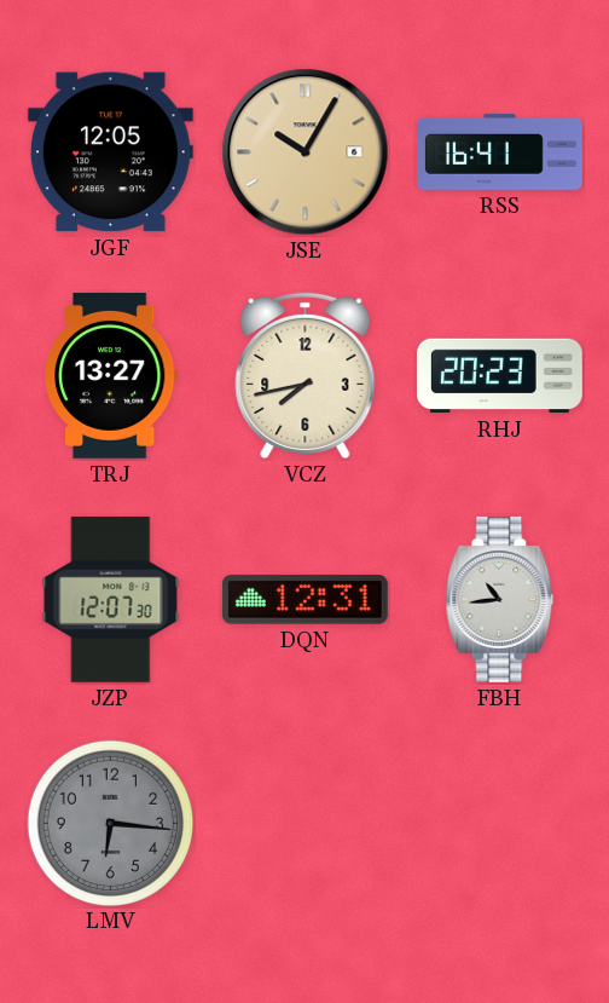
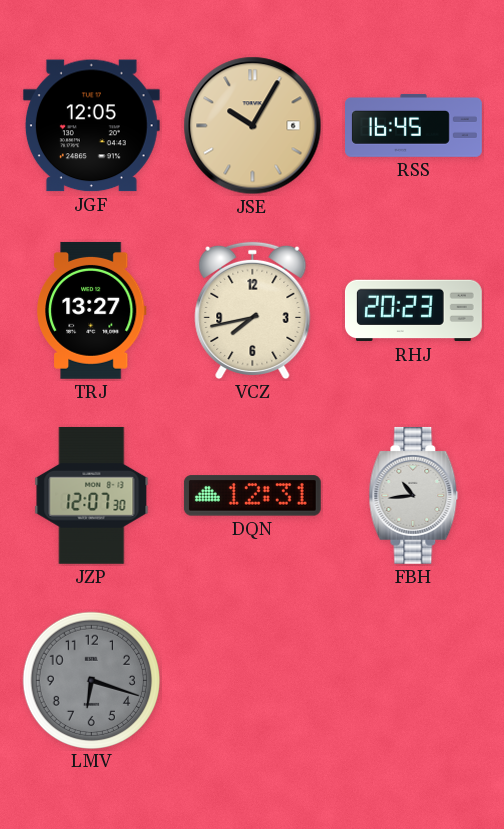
RSS: 16:41 -> 16:45 (414, 126)
LMV: 6:16 -> 6:18 (91, 680)
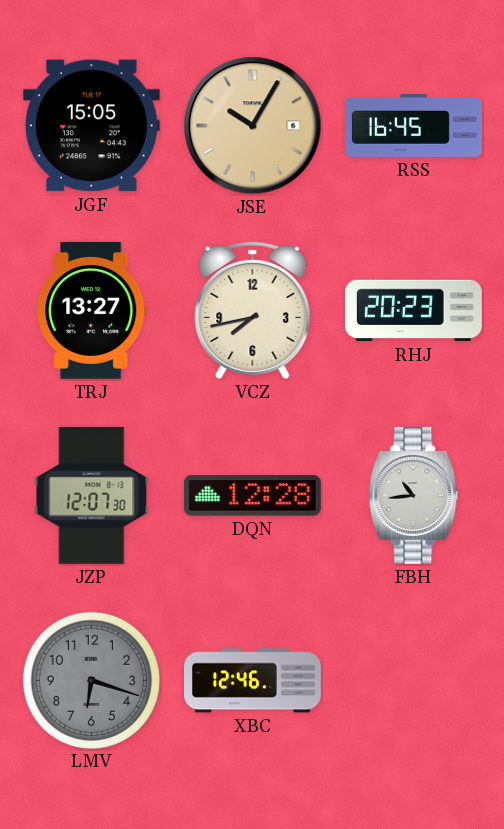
JGF: 12:05 -> 15:05 (91, 126)
DQN: 12:31 -> 12:28 (252, 496)
XBC: none -> 12:46 (253, 681)
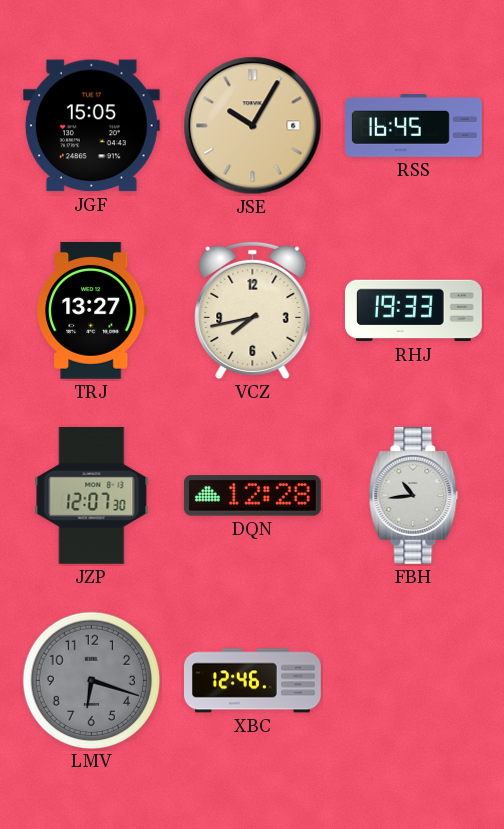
RHJ: 20:23 -> 19:33 (413, 311)
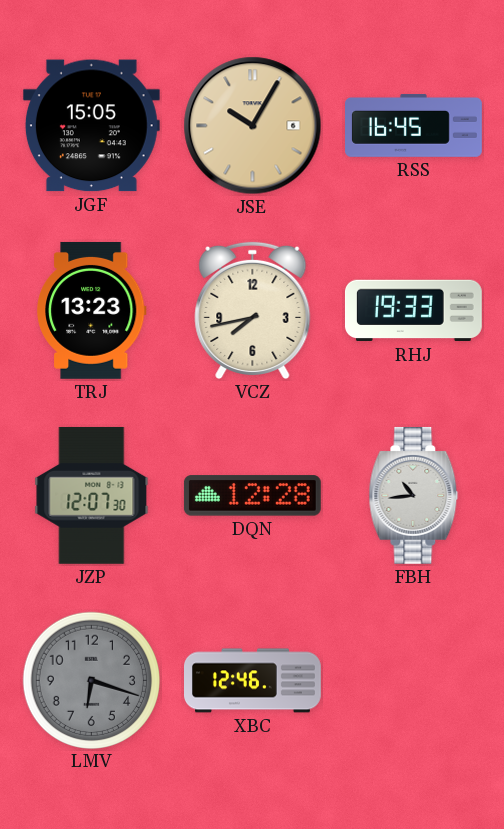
TRJ: 13:27 -> 13:23 (92, 310)
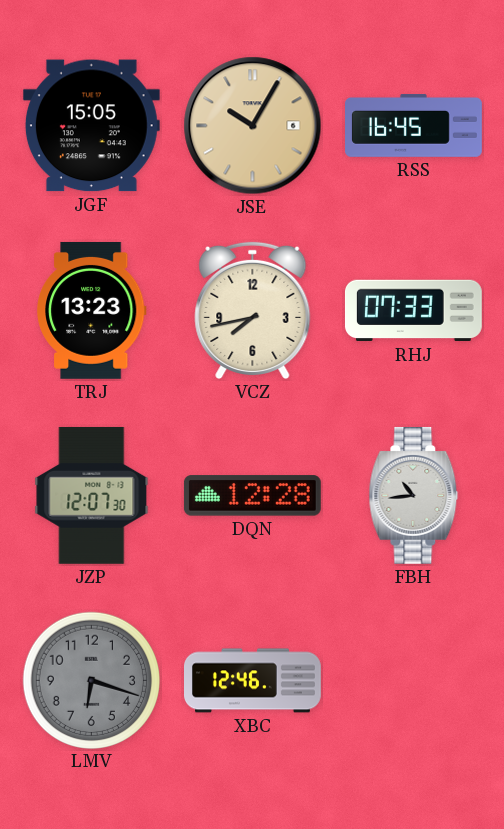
RHJ: 19:33 -> 07:33 (413, 311)
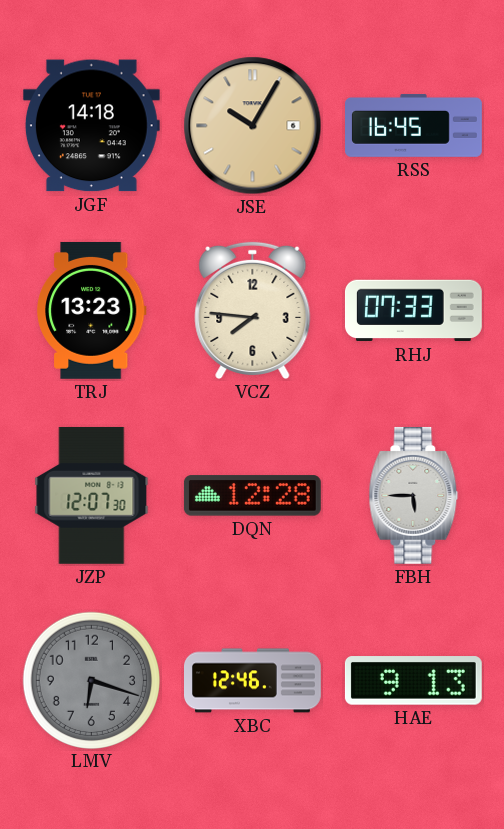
JGF: 15:05 -> 14:18 (91, 126)
VCZ: 7:43 -> 7:46 (253, 311)
FBH: 10:44 -> 5:45 (414, 495)
HAE: none -> 9:13 (413, 681)
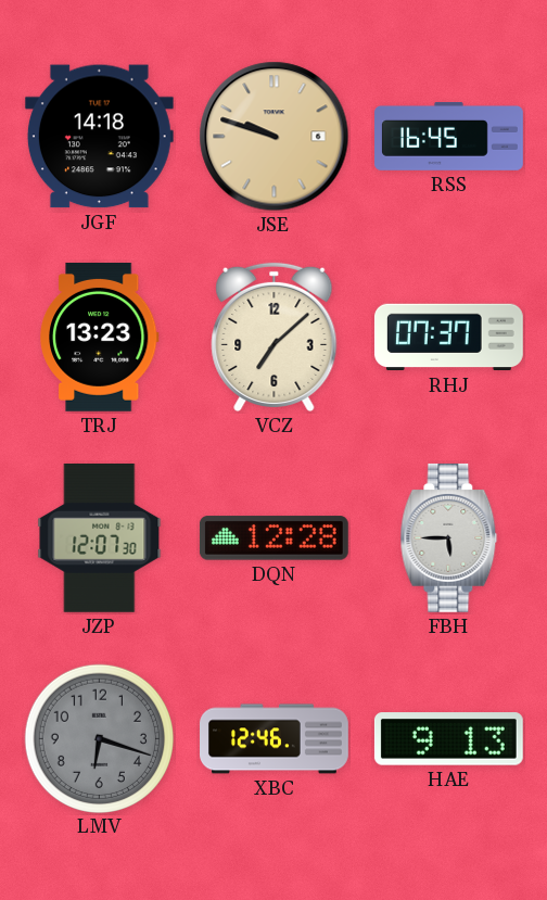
JSE: 10:05 -> 9:48 (275, 137)
VCZ: 7:46 -> 7:08 (275, 338)
RHJ: 07:33 -> 07:37 (448, 338)
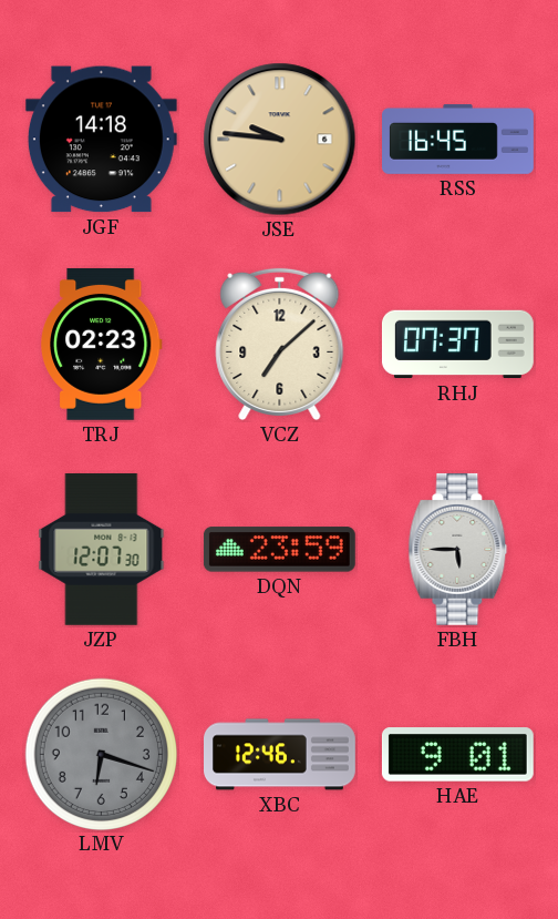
JSE: 9:48 -> 9:46 (280, 140)
TRJ: 13:23 -> 02:23 (102, 344)
DQN: 12:28 -> 23:59 (279, 550)
HAE: 9:13 -> 9:01 (457, 755)
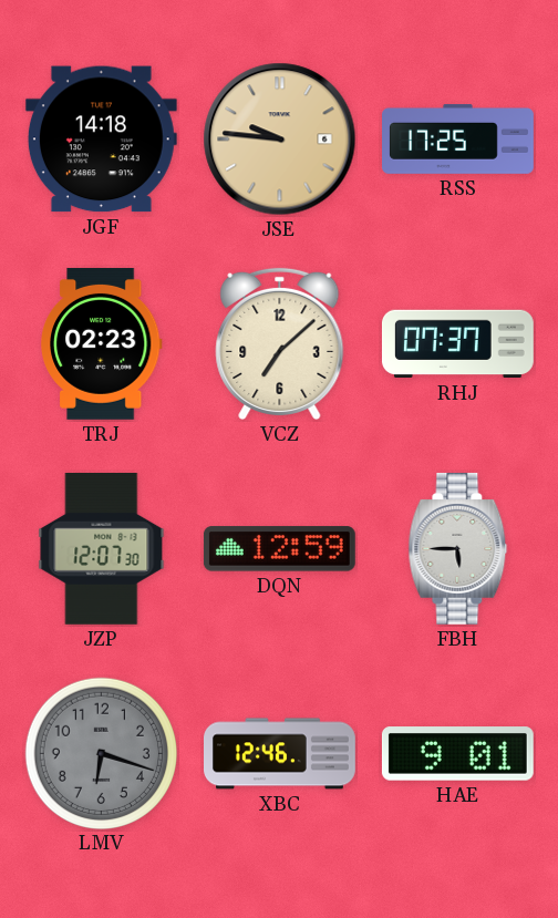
RSS: 16:45 -> 17:25 (458, 140)
DQN: 23:59 -> 12:59 (279, 549)
